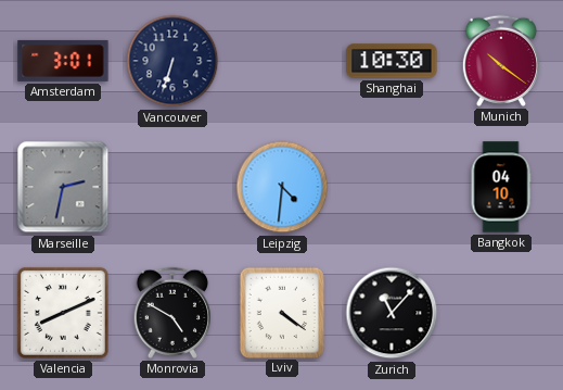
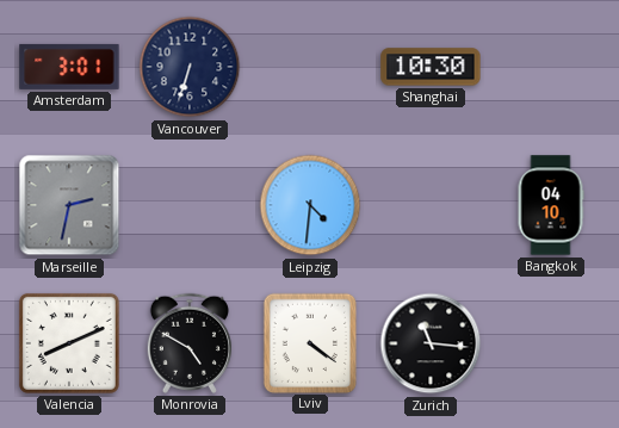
Munich: 10:21 -> none (500, 61)
Zurich: 11:07 -> 11:16 (431, 343)
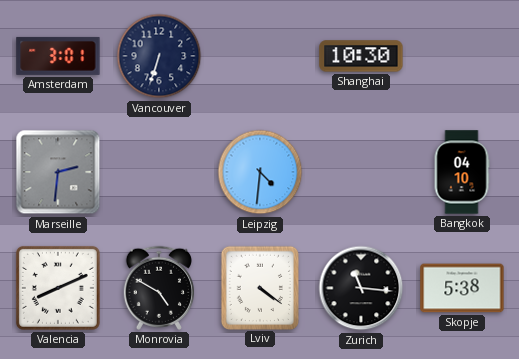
Marseille: 2:32 -> 2:31 (58, 172)
Skopje: none -> 5:38 (462, 288)
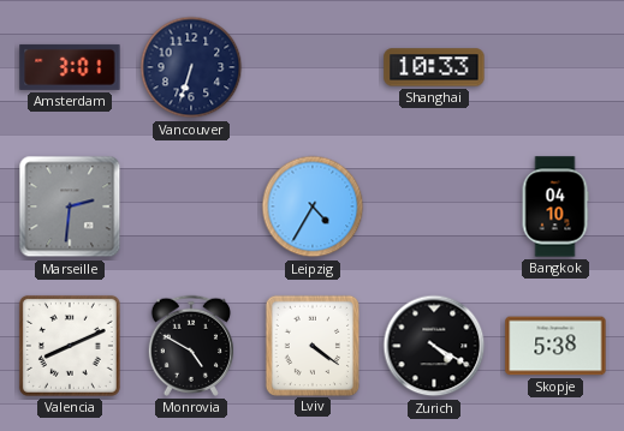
Shanghai: 10:30 -> 10:33 (434, 67)
Leipzig: 4:31 -> 4:35 (313, 206)
Zurich: 11:16 -> 4:20 (434, 346)
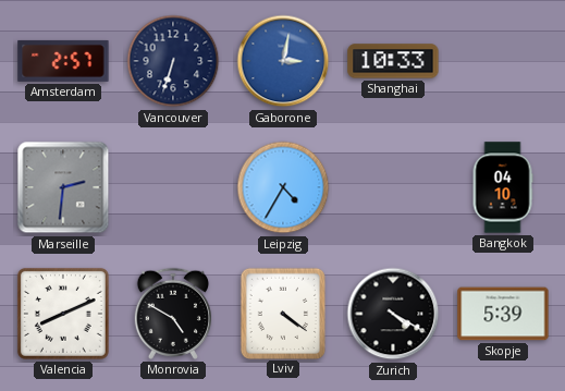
Amsterdam: 3:01 -> 2:57 (63, 61)
Gaborone: none -> 3:02 (283, 61)
Skopje: 5:38 -> 5:39 (503, 314)
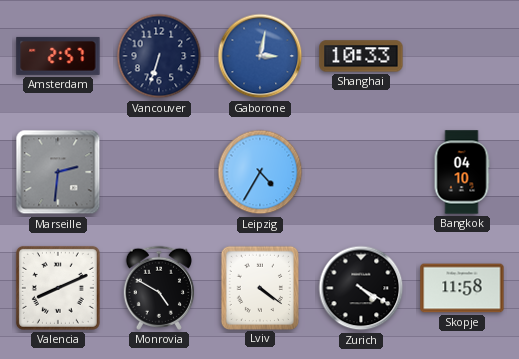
Skopje: 5:39 -> 11:58 (462, 288)
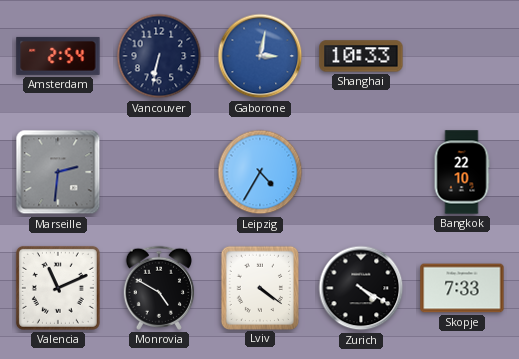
Amsterdam: 2:57 -> 2:54 (58, 56)
Vancouver: 6:33 -> 6:32 (159, 56)
Bangkok: 04:10 -> 22:10 (462, 172)
Valencia: 8:11 -> 11:11 (58, 288)
Skopje: 11:58 -> 7:33 (462, 288)
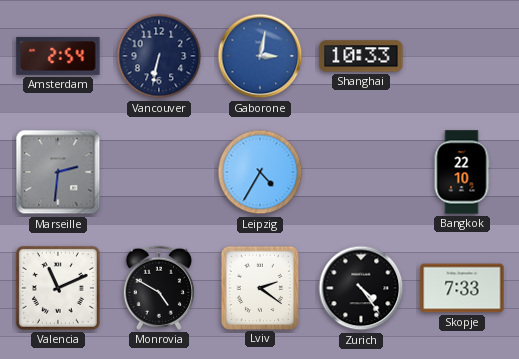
Lviv: 4:21 -> 2:21 (260, 287)
Zurich: 4:20 -> 4:24 (361, 288)
